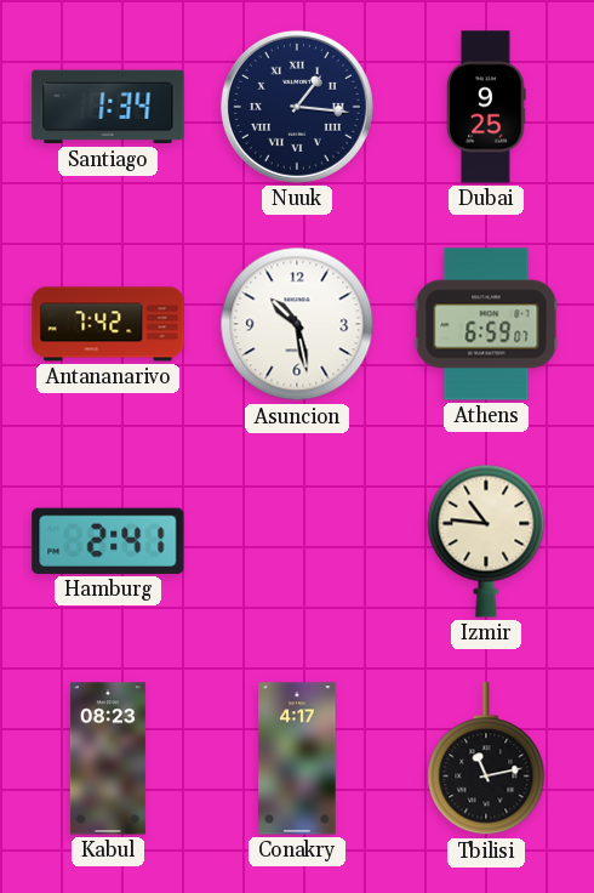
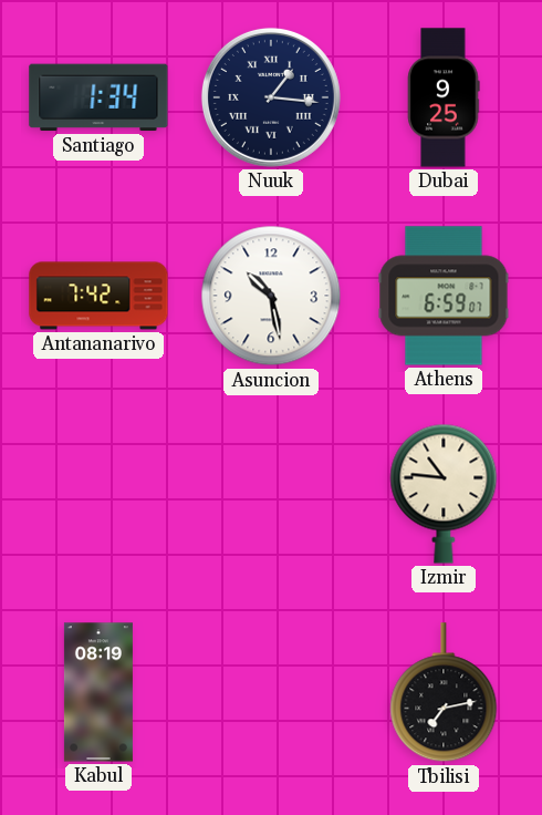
Hamburg: 2:41 -> none (108, 541)
Kabul: 08:23 -> 08:19 (98, 692)
Conakry: 4:17 -> none (297, 758)
Tbilisi: 11:13 -> 7:13 (444, 693)
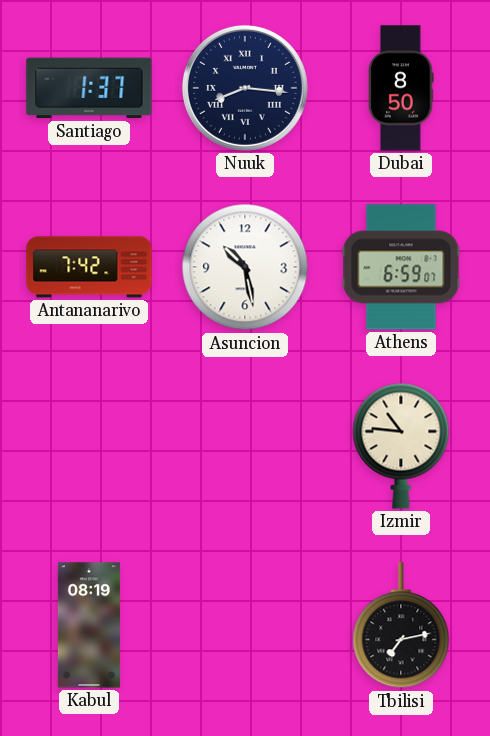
Santiago: 1:34 -> 1:37 (89, 88)
Nuuk: 1:16 -> 8:16 (245, 88)
Dubai: 9:25 -> 8:50 (401, 88)
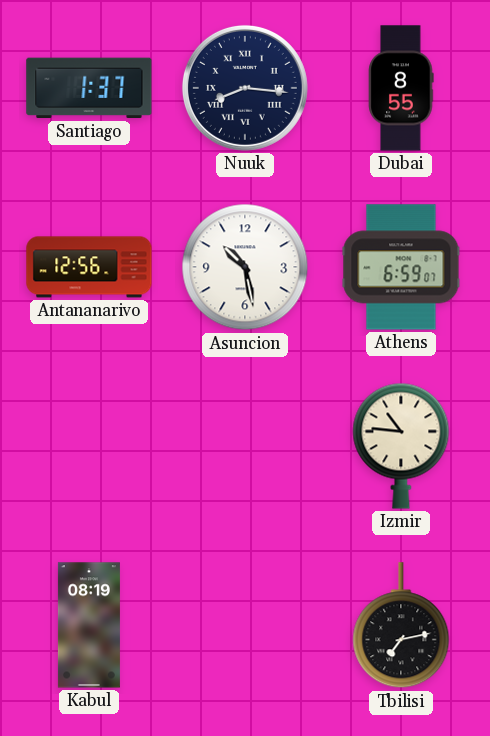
Dubai: 8:50 -> 8:55 (401, 88)
Antananarivo: 7:42 -> 12:56 (89, 267)
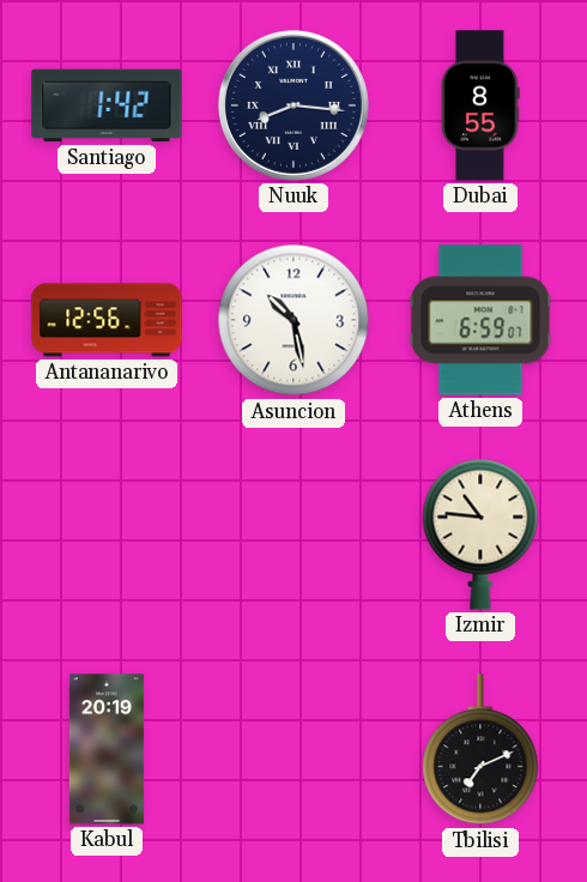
Santiago: 1:37 -> 1:42 (107, 105)
Kabul: 08:19 -> 20:19 (107, 749)
Tbilisi: 7:13 -> 7:11 (480, 750)
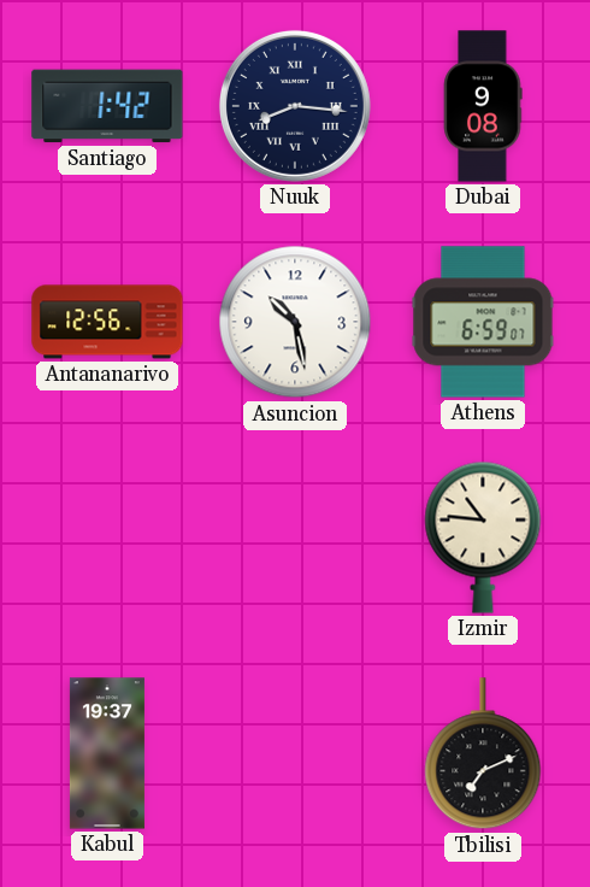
Dubai: 8:55 -> 9:08 (483, 106)
Kabul: 20:19 -> 19:37 (107, 753)
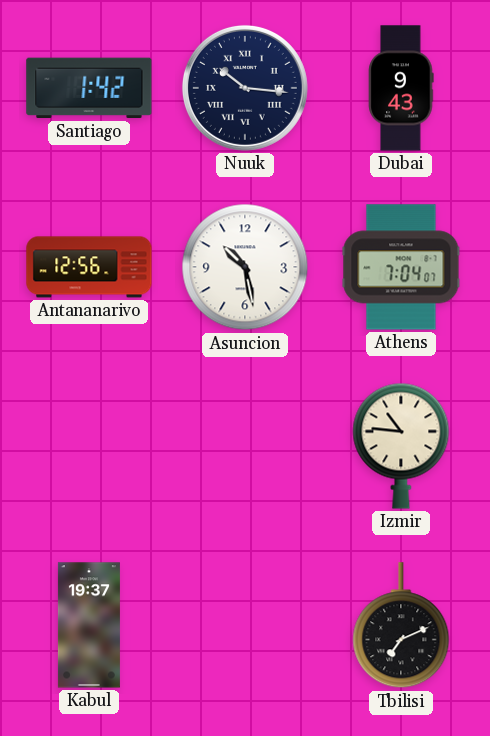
Nuuk: 8:16 -> 10:16 (245, 88)
Dubai: 9:08 -> 9:43 (401, 88)
Athens: 6:59 -> 7:04 (401, 267)
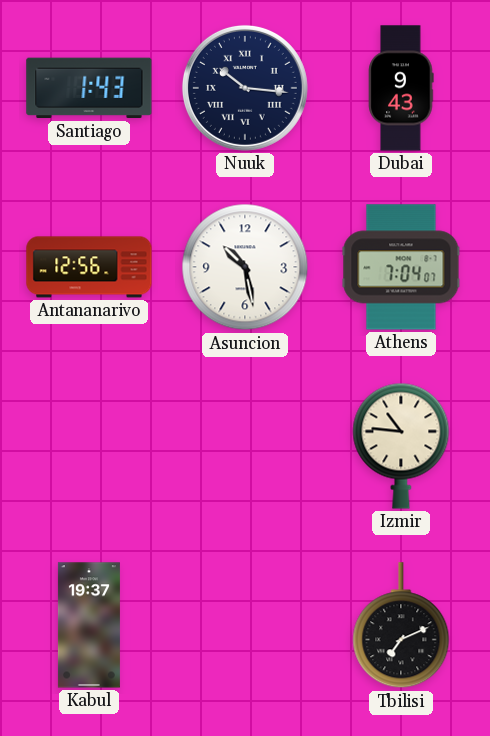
Santiago: 1:42 -> 1:43 (89, 88)
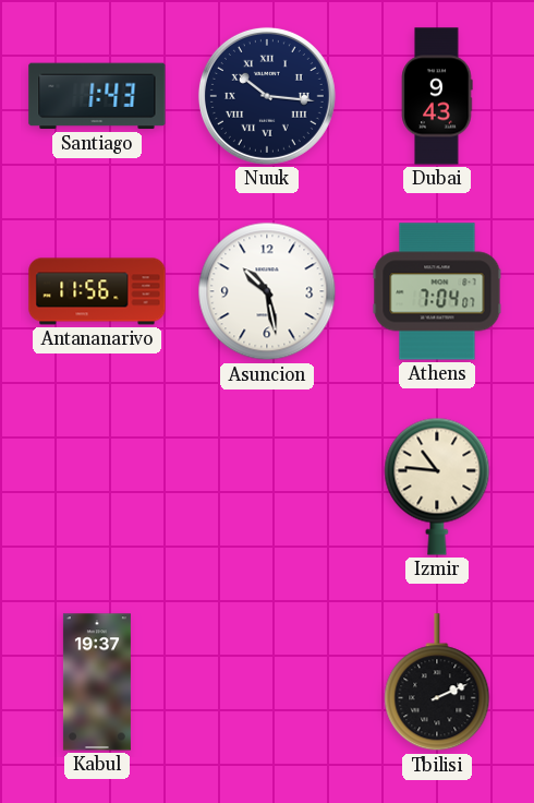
Antananarivo: 12:56 -> 11:56 (97, 291)
Tbilisi: 7:11 -> 2:11 (437, 683)
